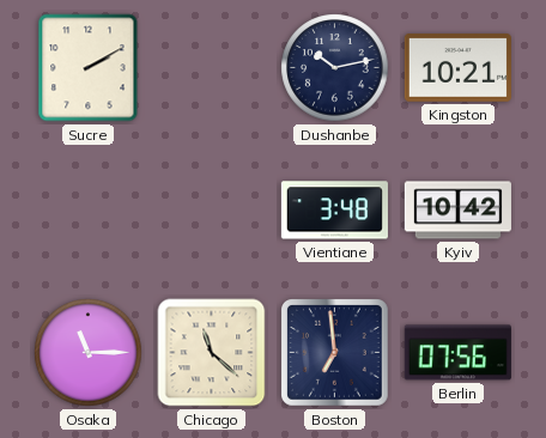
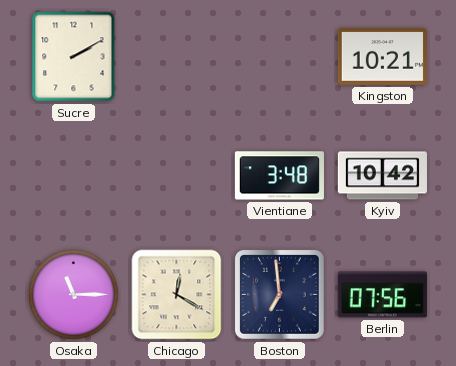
Dushanbe: 10:13 -> none (335, 68)
Chicago: 11:22 -> 12:20 (177, 295)
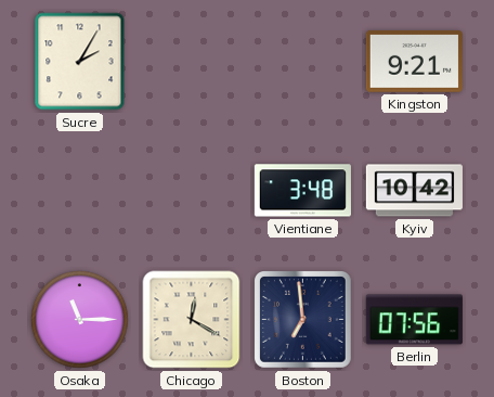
Sucre: 2:10 -> 2:05 (80, 62)
Kingston: 10:21 -> 9:21 (414, 62)
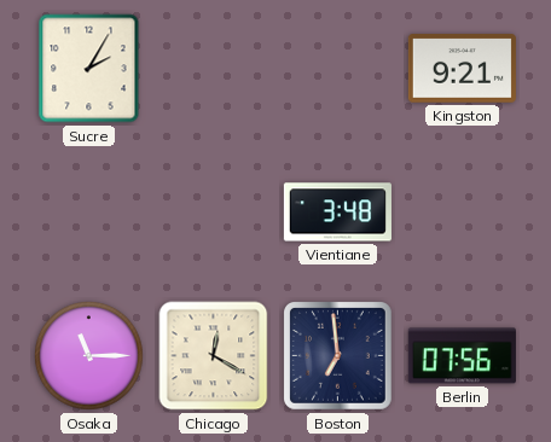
Kyiv: 10:42 -> none (414, 191)
